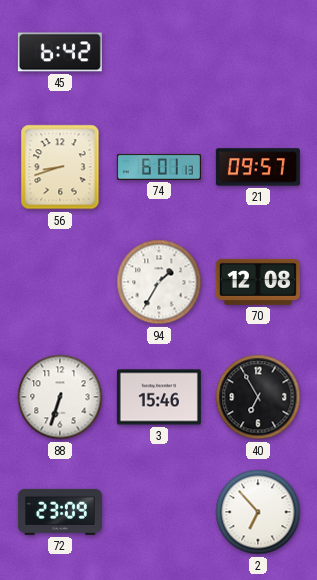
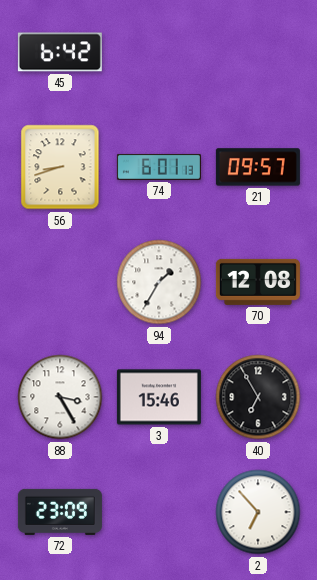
88: 6:33 -> 3:25 (60, 397)
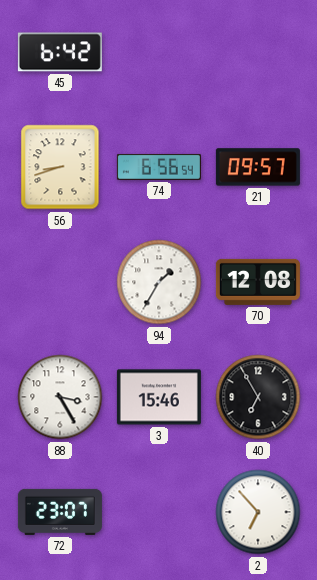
74: 6:01 -> 6:56 (159, 167)
72: 23:09 -> 23:07 (60, 512)
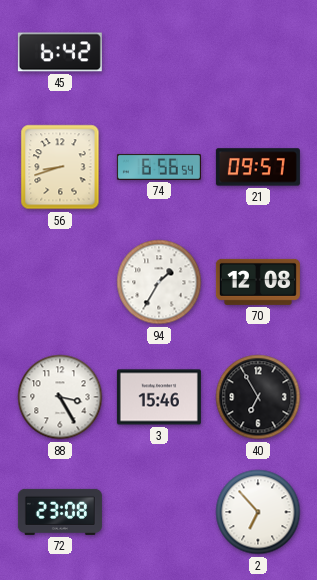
72: 23:07 -> 23:08 (60, 512)
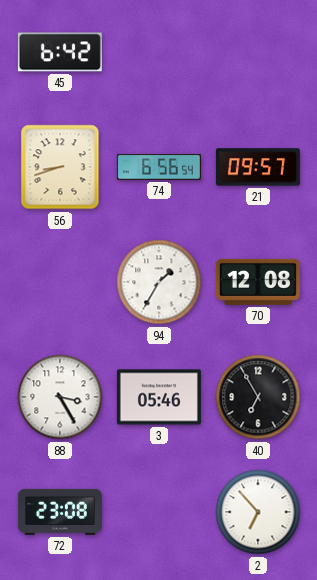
3: 15:46 -> 05:46 (159, 397)
